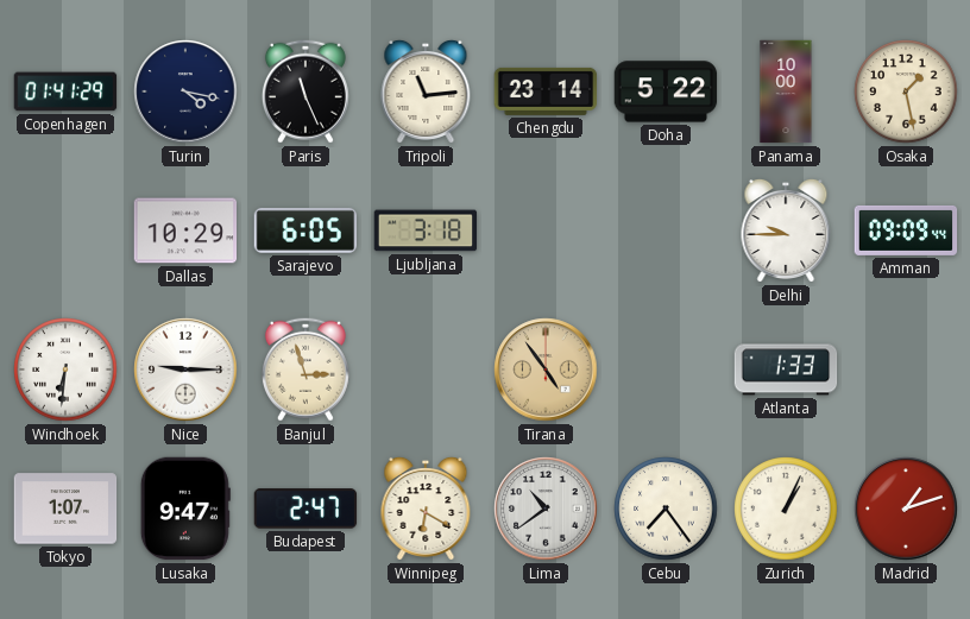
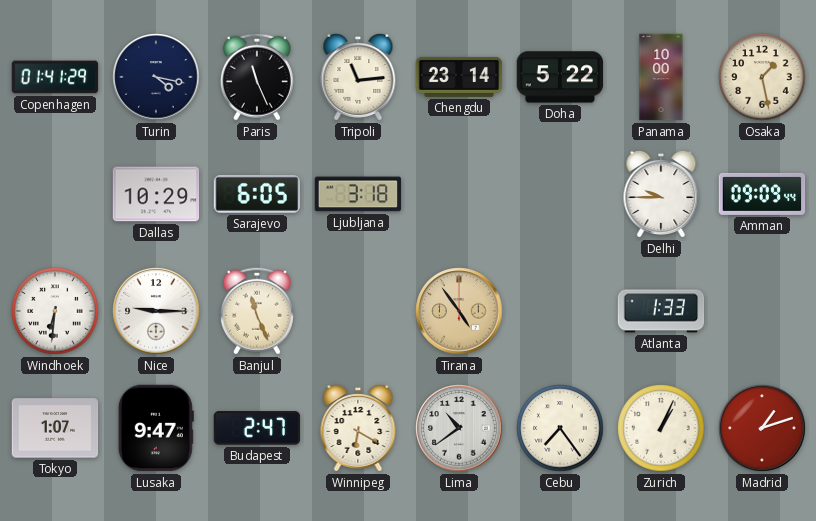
Banjul: 2:57 -> 11:26 (257, 311)
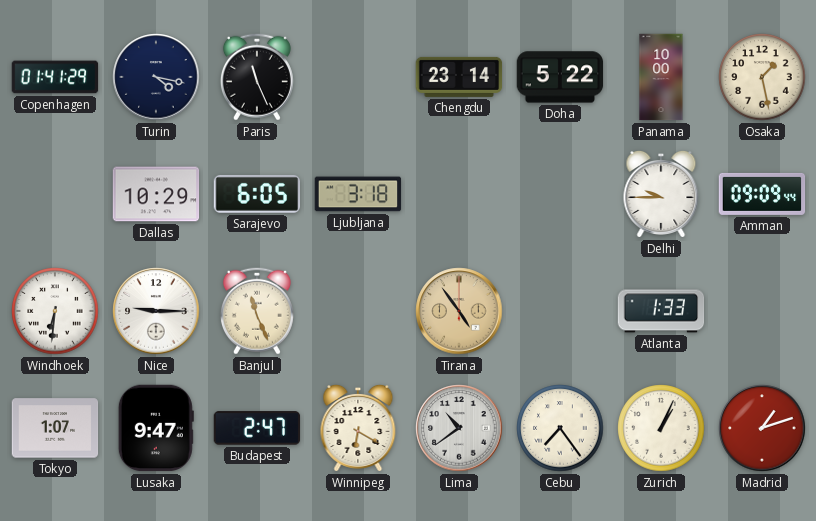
Tripoli: 11:14 -> none (358, 77)
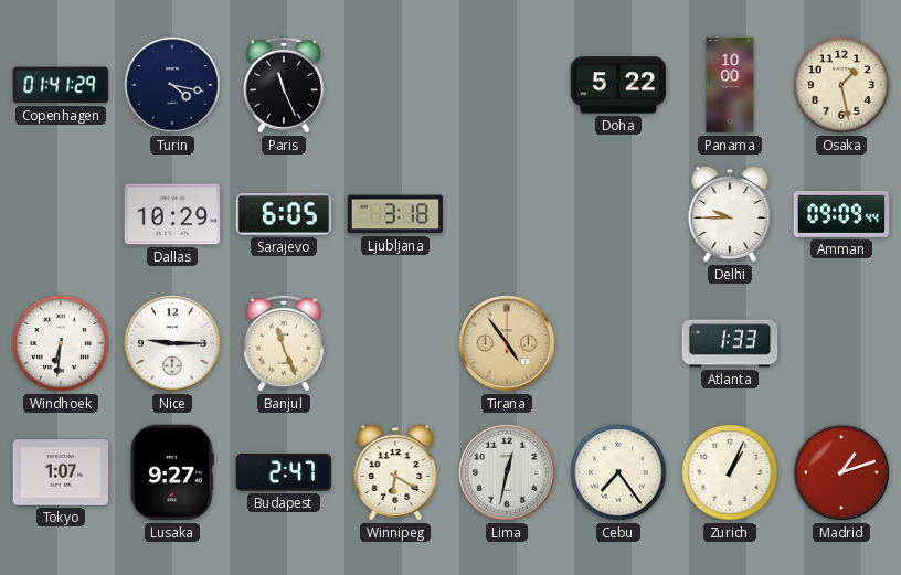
Chengdu: 23:14 -> none (459, 77)
Lusaka: 9:47 -> 9:27 (172, 472)
Lima: 10:39 -> 12:32 (507, 472)
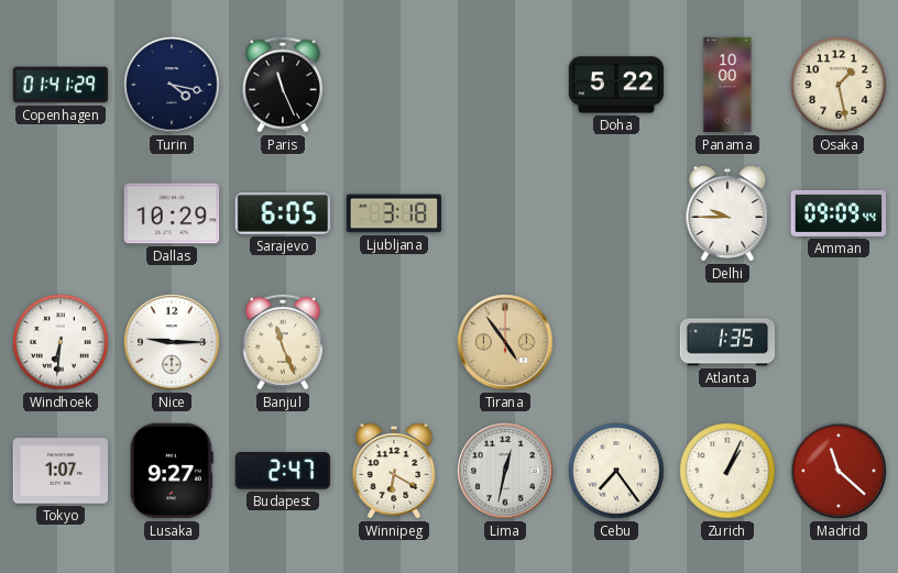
Atlanta: 1:33 -> 1:35 (727, 342)
Madrid: 1:12 -> 11:22 (839, 471)
